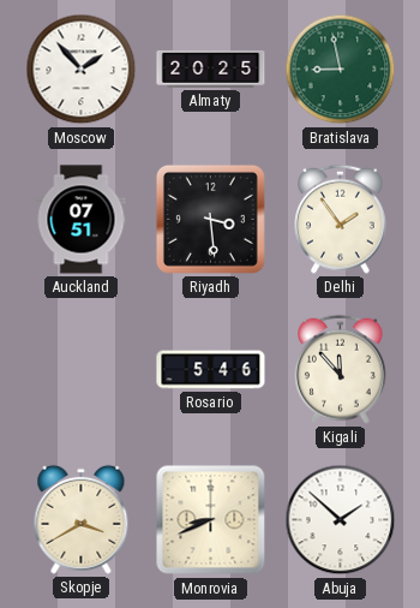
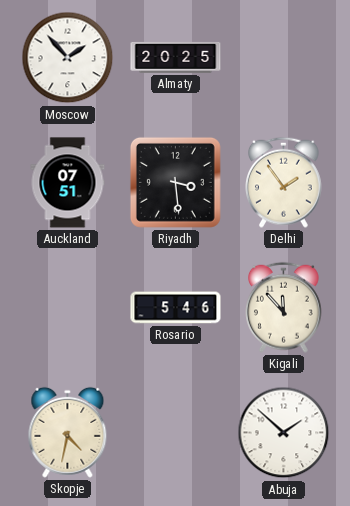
Bratislava: 8:58 -> none (341, 70)
Skopje: 3:40 -> 4:32 (68, 432)
Monrovia: 8:41 -> none (211, 520)
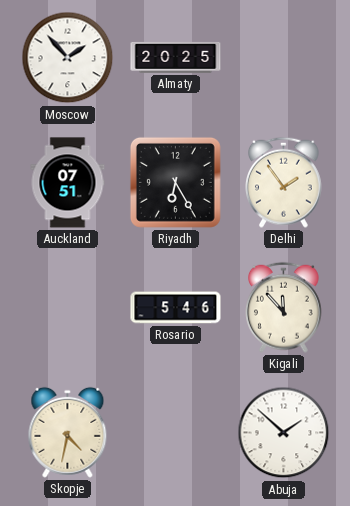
Riyadh: 3:29 -> 6:25 (175, 182)
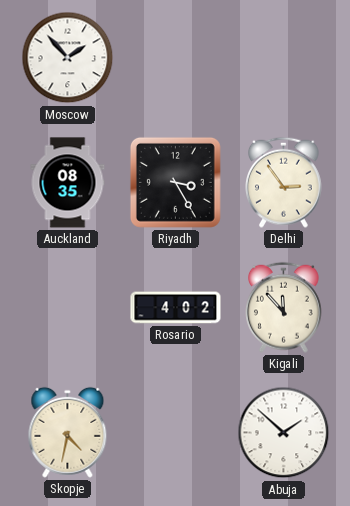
Almaty: 20:25 -> none (176, 57)
Auckland: 07:51 -> 08:35 (68, 183)
Riyadh: 6:25 -> 3:25 (175, 182)
Delhi: 1:54 -> 2:54 (284, 182)
Rosario: 5:46 -> 4:02 (176, 308)
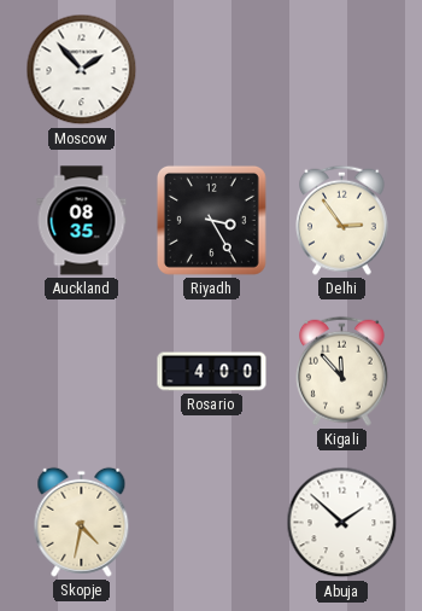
Rosario: 4:02 -> 4:00 (212, 372)
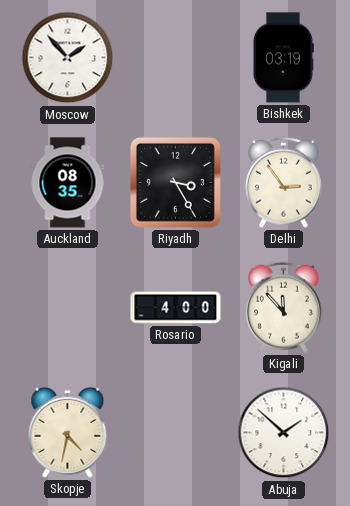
Bishkek: none -> 03:19 (283, 58)
